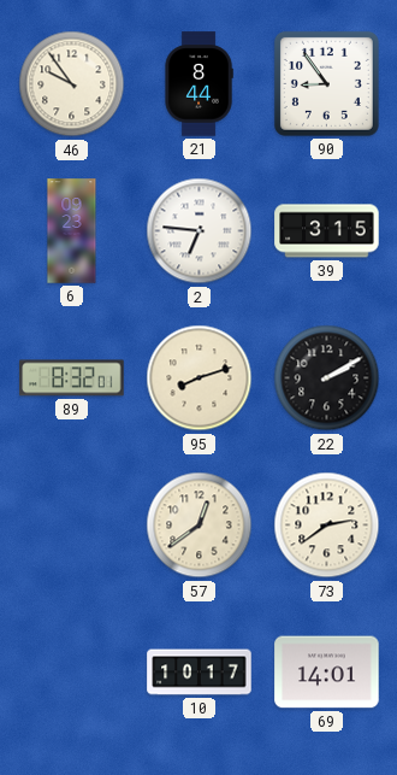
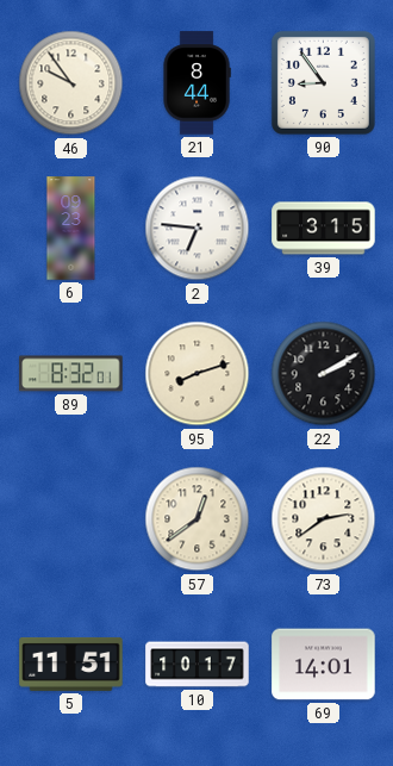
5: none -> 11:51 (71, 664)
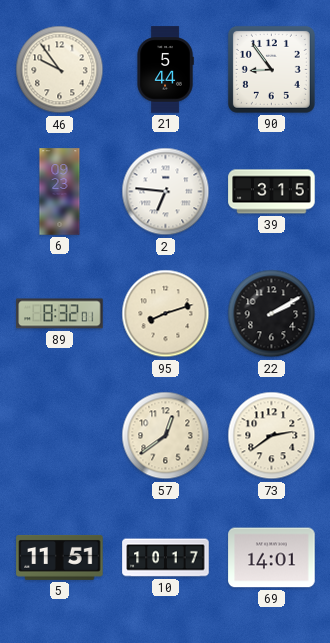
21: 8:44 -> 5:44 (165, 70)
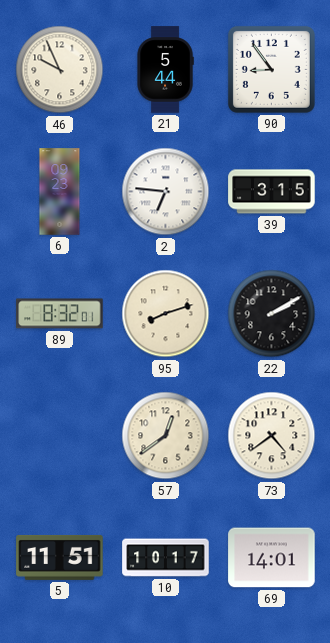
46: 9:54 -> 9:56 (60, 70)
73: 2:39 -> 4:39 (272, 436)
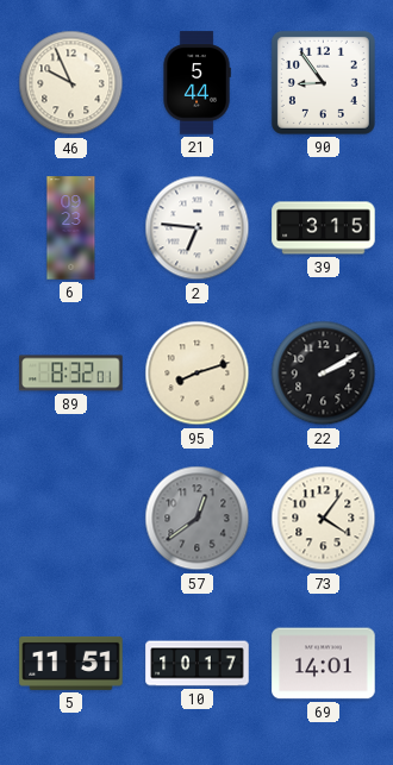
57 dial: cream -> grey (198, 519)
73: 4:39 -> 4:06 (324, 519)
